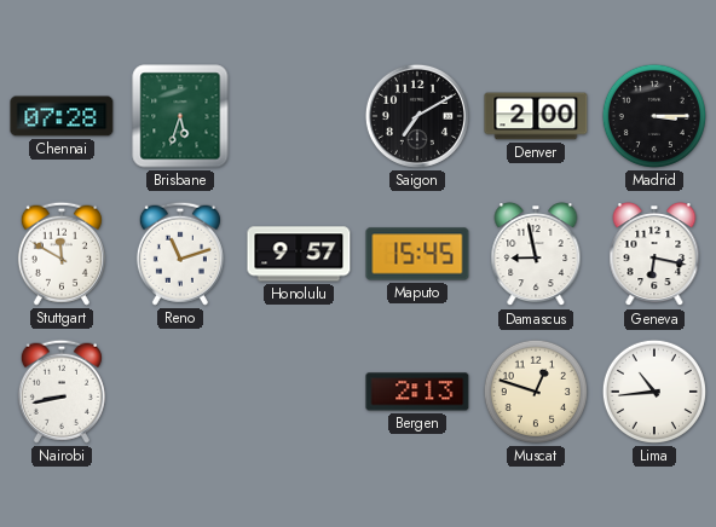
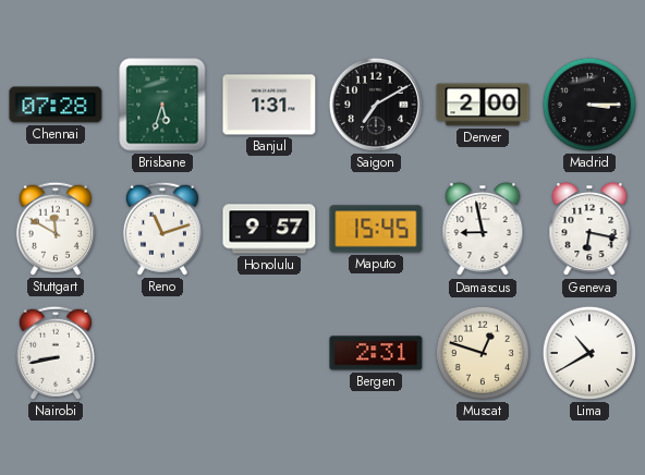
Banjul: none -> 1:31 (269, 105)
Bergen: 2:13 -> 2:31 (376, 353)
Lima: 10:44 -> 10:40 (589, 353)
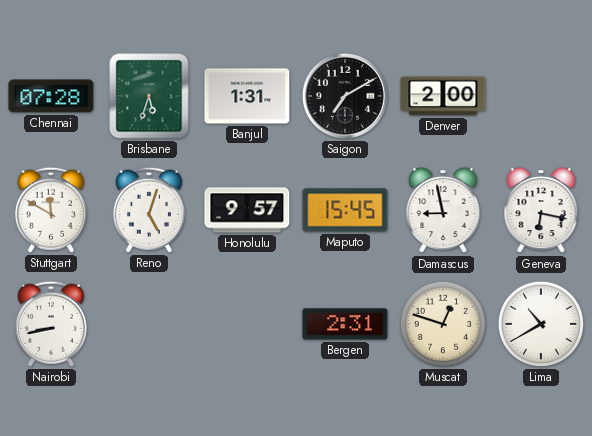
Madrid: 3:15 -> none (589, 105)
Reno: 11:12 -> 5:03 (149, 210)
